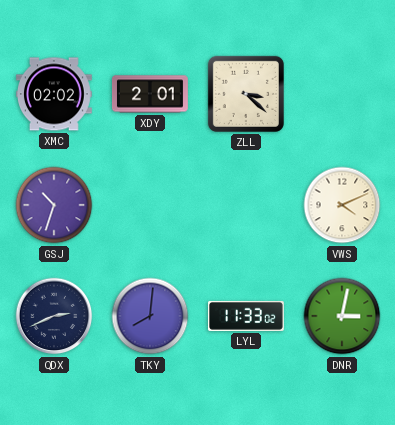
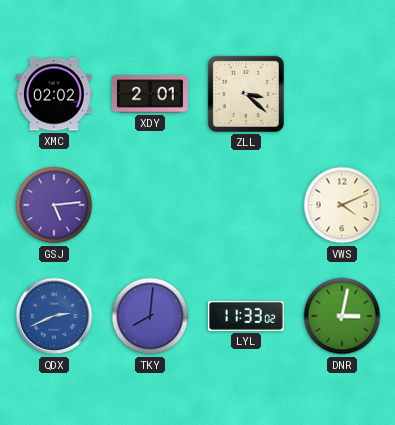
GSJ: 10:33 -> 5:14 (54, 205)
QDX dial: navy -> blue (54, 316)
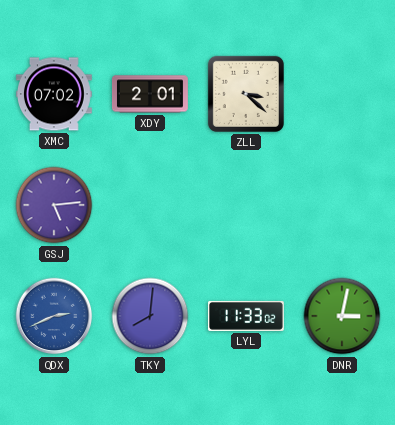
XMC: 02:02 -> 07:02 (54, 94)
VWS: 4:11 -> none (342, 205)
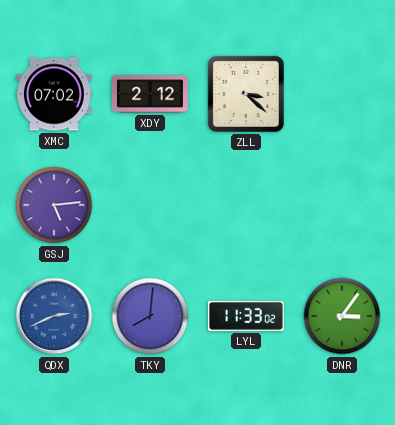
XDY: 2:01 -> 2:12 (151, 94)
DNR: 3:02 -> 3:06 (342, 316)
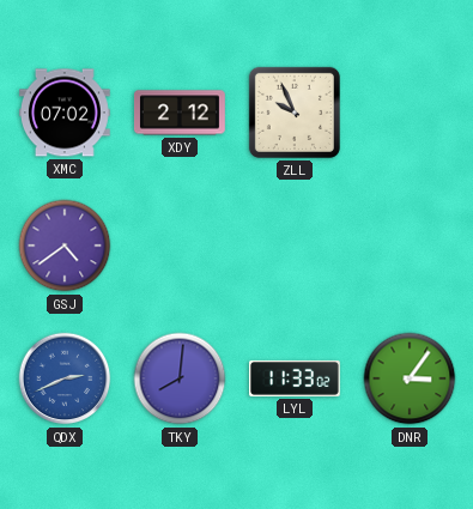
ZLL: 3:22 -> 9:56 (295, 113)
GSJ: 5:14 -> 4:39 (65, 246)
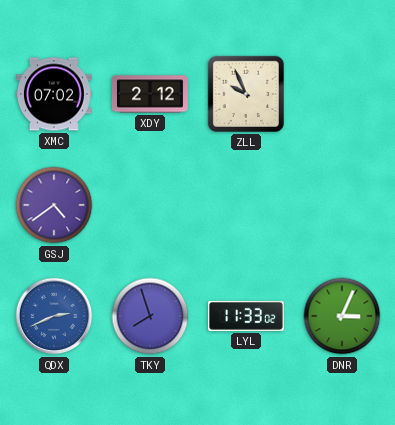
TKY: 8:01 -> 7:57 (150, 316)
DNR: 3:06 -> 3:04 (342, 316)
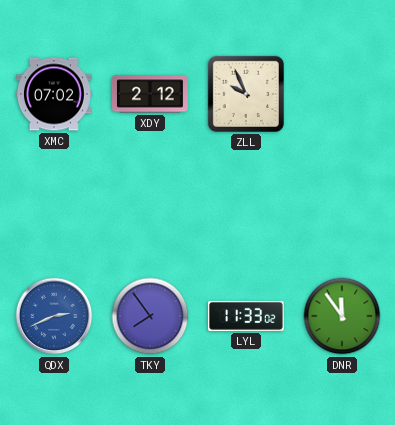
GSJ: 4:39 -> none (54, 205)
TKY: 7:57 -> 7:54 (150, 316)
DNR: 3:04 -> 11:54 (342, 316)
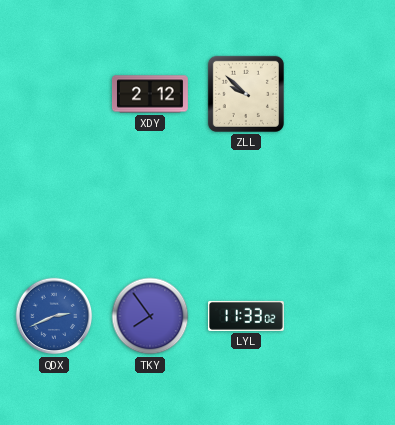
XMC: 07:02 -> none (54, 94)
ZLL: 9:56 -> 9:52 (246, 94)
DNR: 11:54 -> none (342, 316)
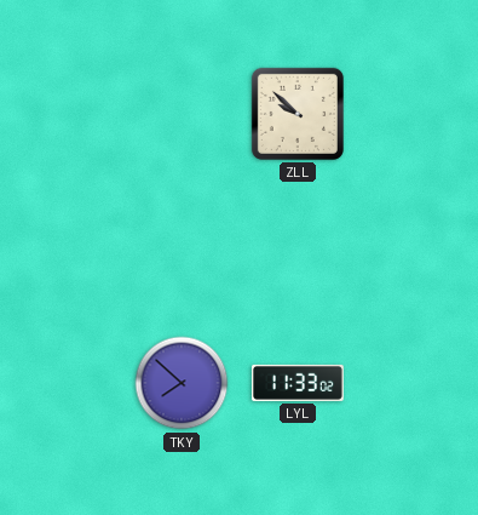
XDY: 2:12 -> none (151, 94)
QDX: 2:41 -> none (54, 316)
TKY: 7:54 -> 7:52 (182, 383)
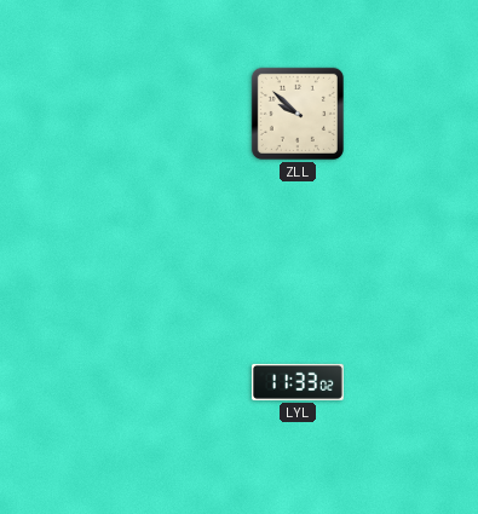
TKY: 7:52 -> none (182, 383)
